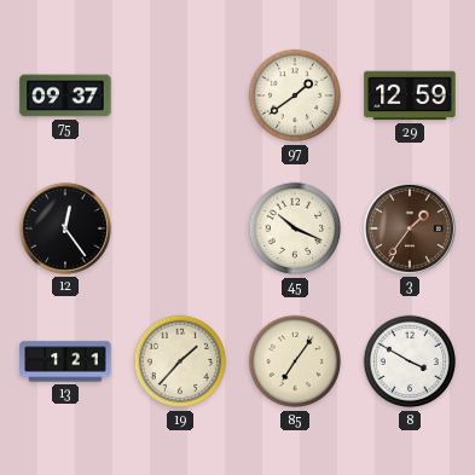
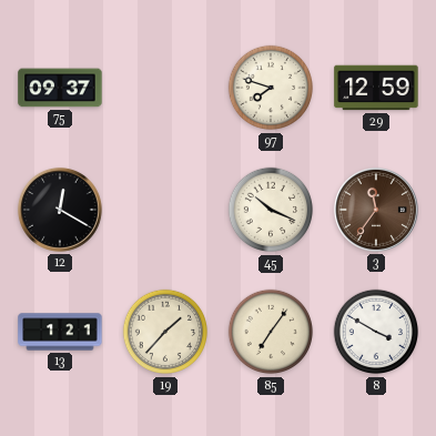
97: 1:39 -> 7:48 (271, 88)
12: 12:24 -> 12:20 (60, 210)
3: 1:36 -> 11:36 (376, 210)
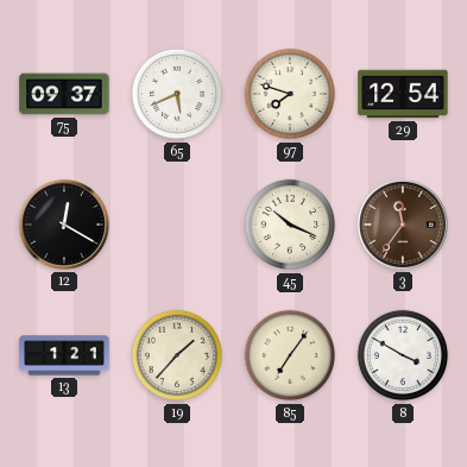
65: none -> 5:41 (177, 94)
29: 12:59 -> 12:54 (403, 94)
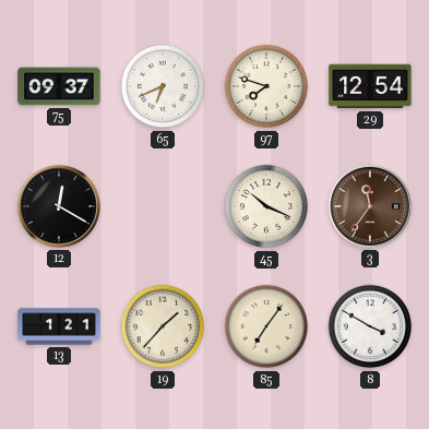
65: 5:41 -> 6:41 (163, 86)
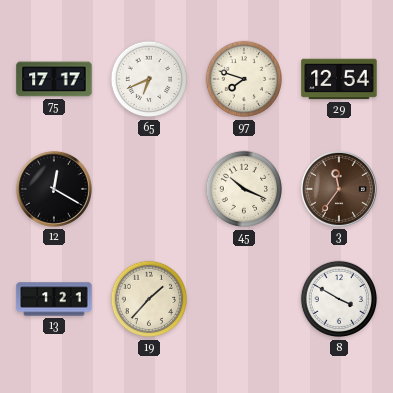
75: 09:37 -> 17:17 (54, 79)
85: 7:06 -> none (266, 326)
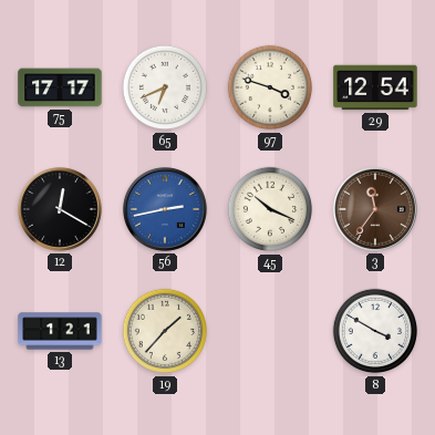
97: 7:48 -> 3:48 (270, 87)
56: none -> 2:43 (165, 209)
